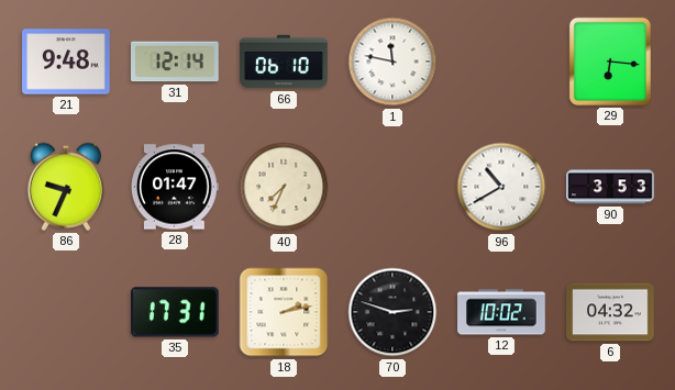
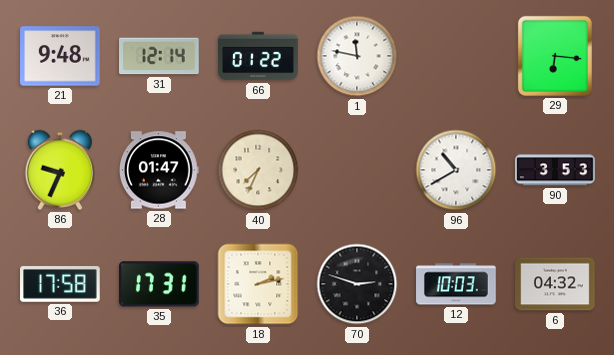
66: 06:10 -> 01:22 (258, 56)
36: none -> 17:58 (60, 284)
12: 10:02 -> 10:03 (456, 284)
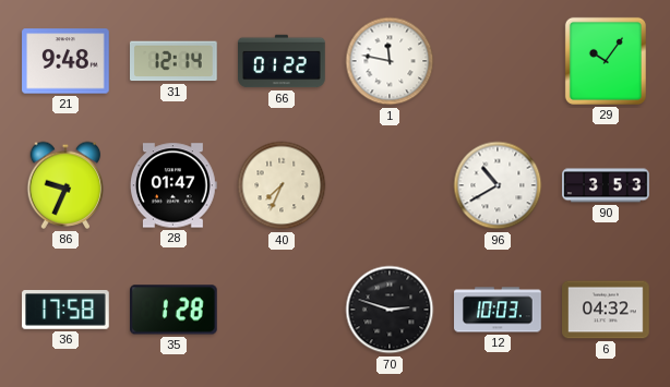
29: 6:16 -> 10:06 (606, 61)
35: 17:31 -> 1:28 (175, 310)
18: 2:13 -> none (258, 284)
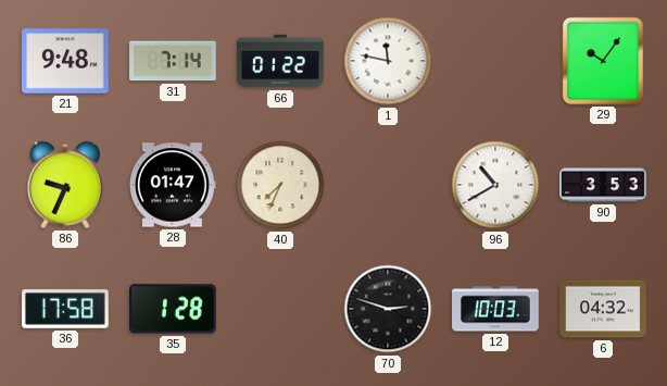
31: 12:14 -> 7:14 (174, 61)
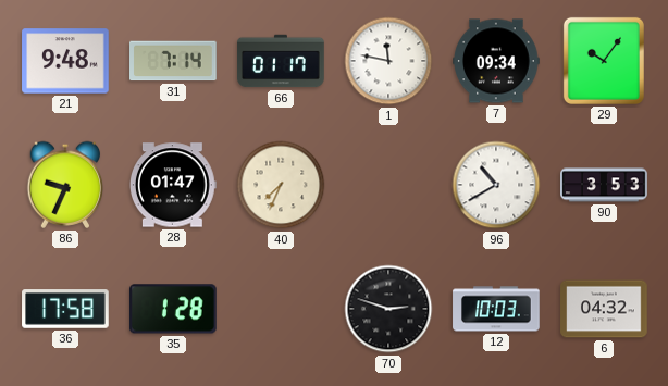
66: 01:22 -> 01:17 (281, 61)
7: none -> 09:34 (496, 61)
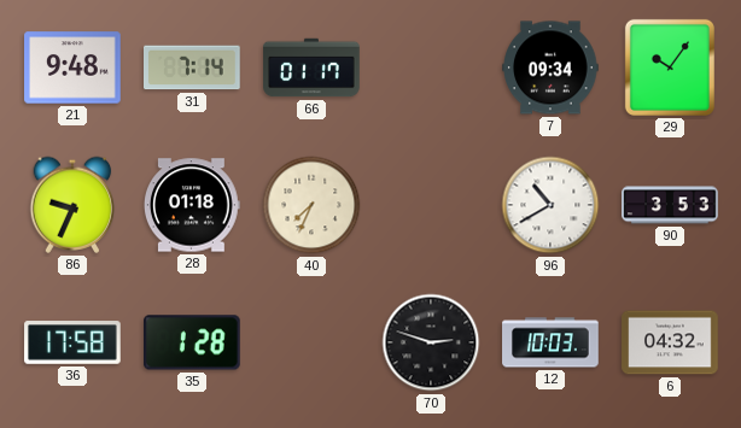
1: 11:47 -> none (388, 61)
28: 01:47 -> 01:18 (192, 205)
